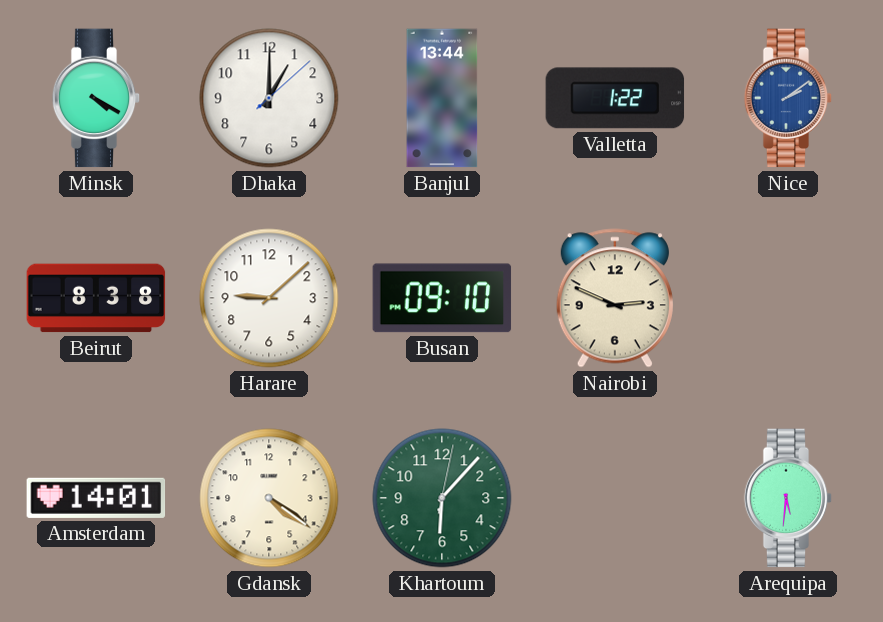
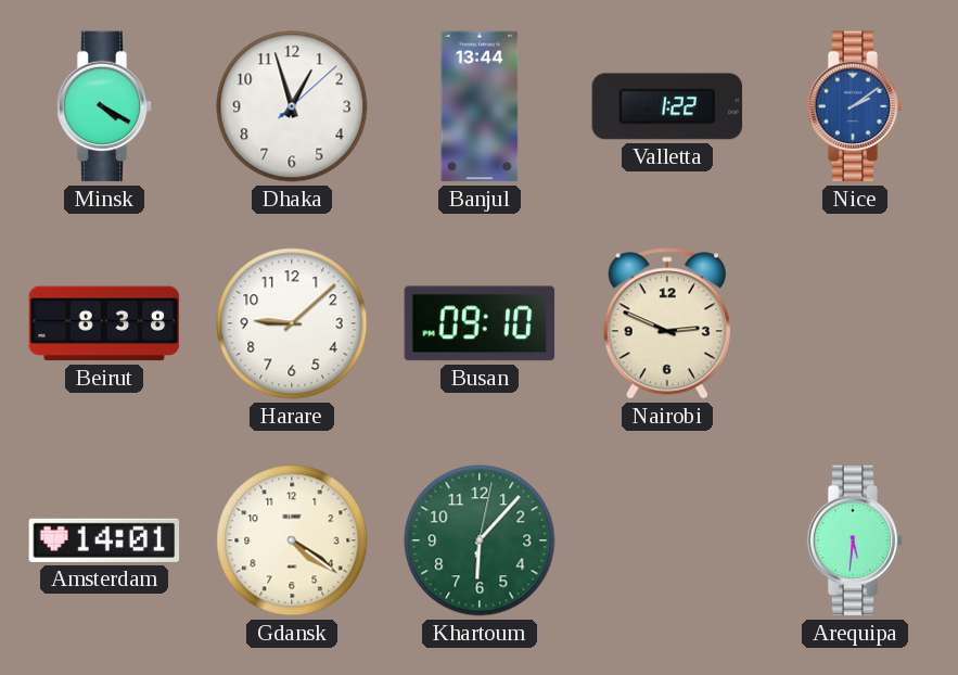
Dhaka: 1:00 -> 12:57 (292, 106)
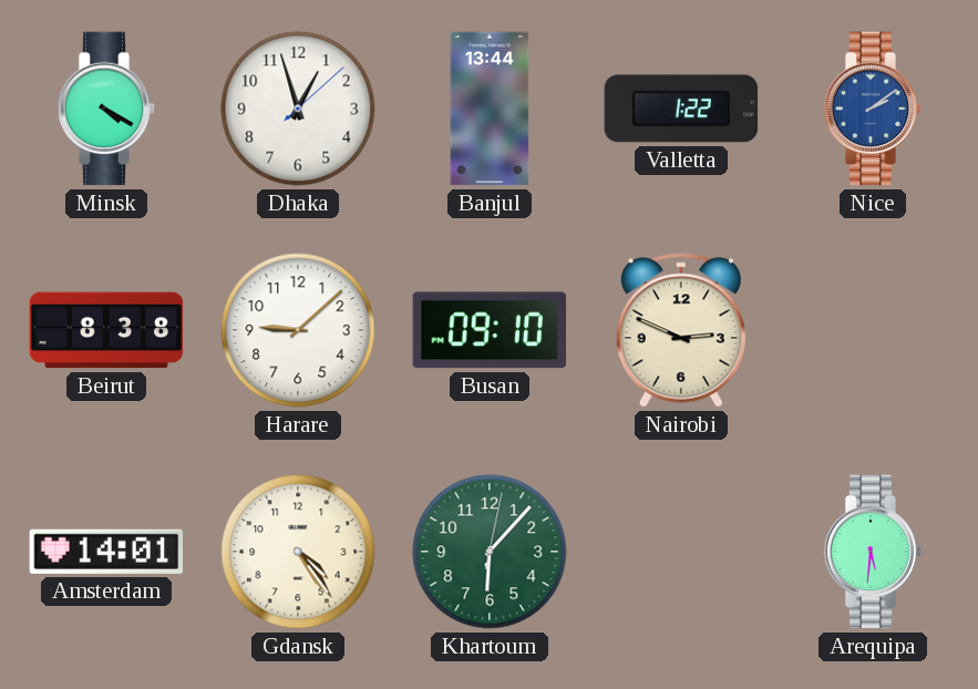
Gdansk: 4:21 -> 4:24 (298, 552)
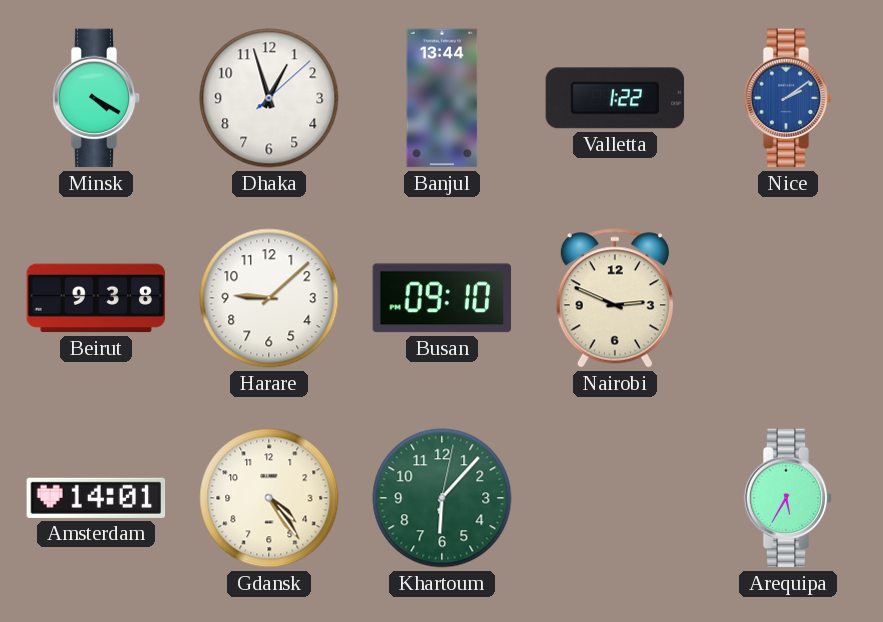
Beirut: 8:38 -> 9:38 (96, 298)
Arequipa: 5:31 -> 5:35 (788, 498)
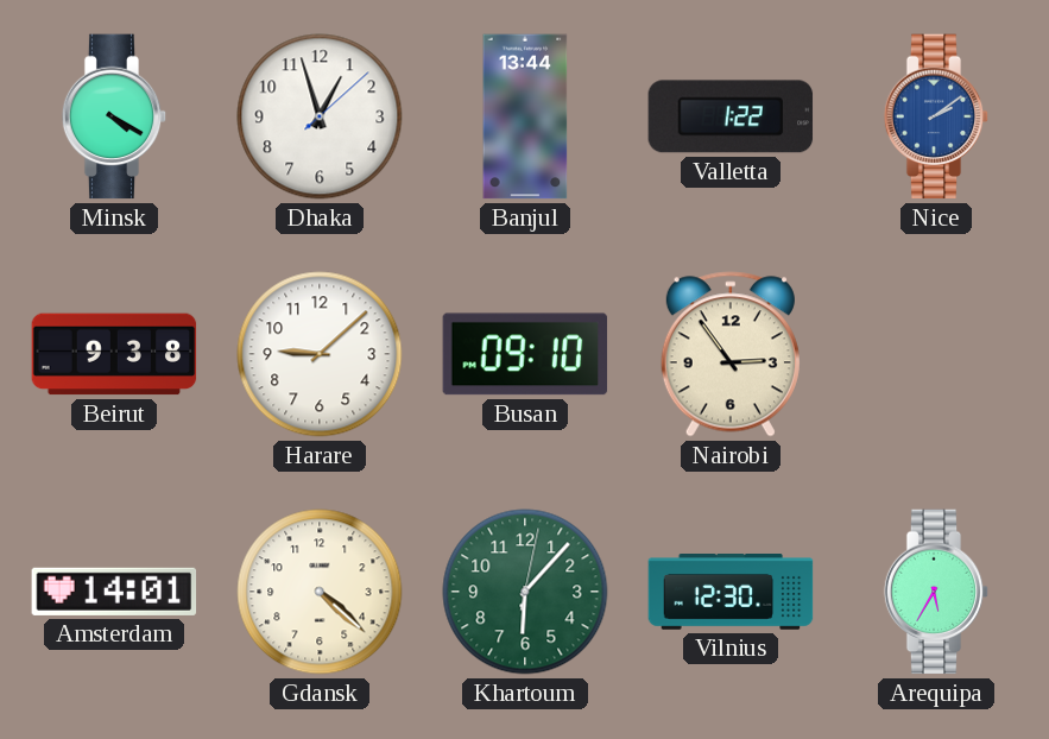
Nairobi: 2:49 -> 2:54 (731, 354)
Gdansk: 4:24 -> 4:22 (320, 592)
Vilnius: none -> 12:30 (731, 592)
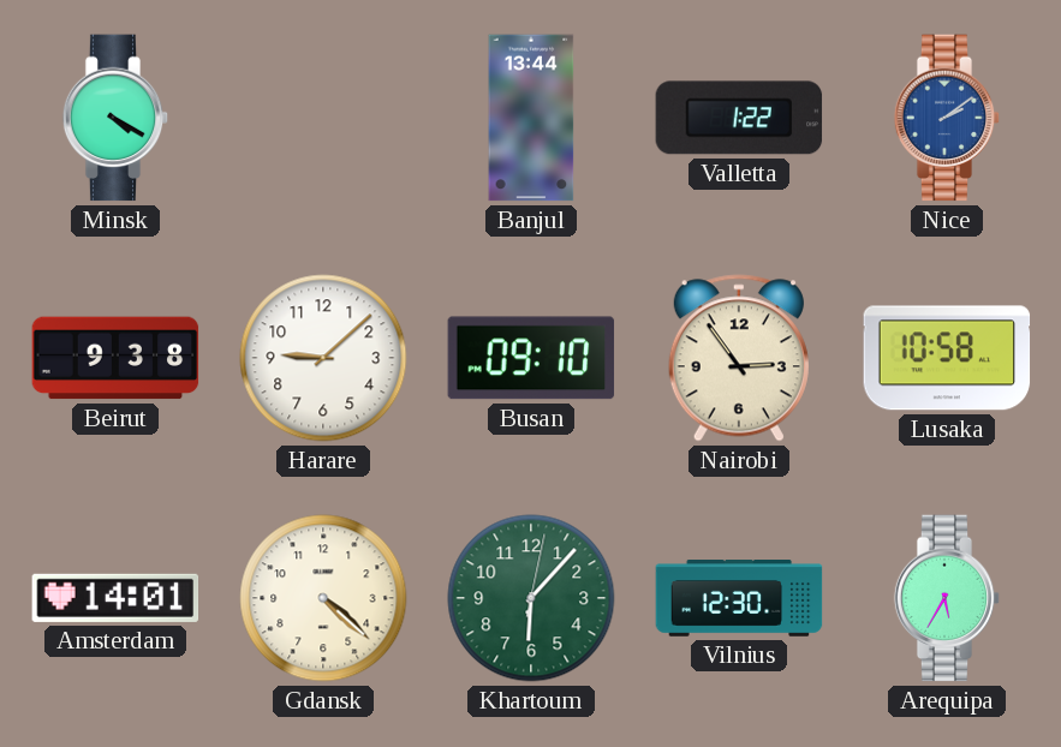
Dhaka: 12:57 -> none (320, 116)
Lusaka: none -> 10:58 (947, 358)
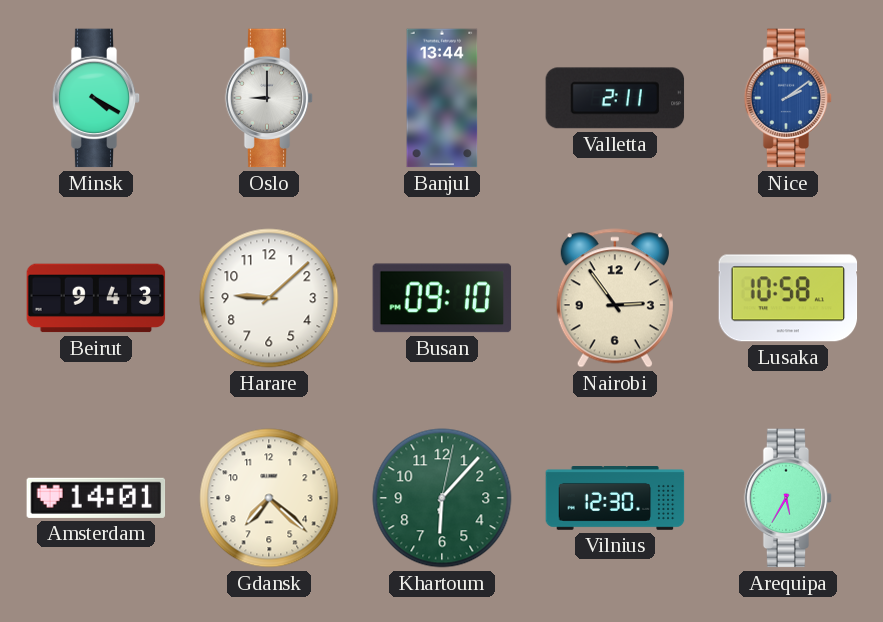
Oslo: none -> 9:00 (269, 98)
Valletta: 1:22 -> 2:11 (615, 98)
Beirut: 9:38 -> 9:43 (96, 298)
Gdansk: 4:22 -> 7:22 (269, 498)
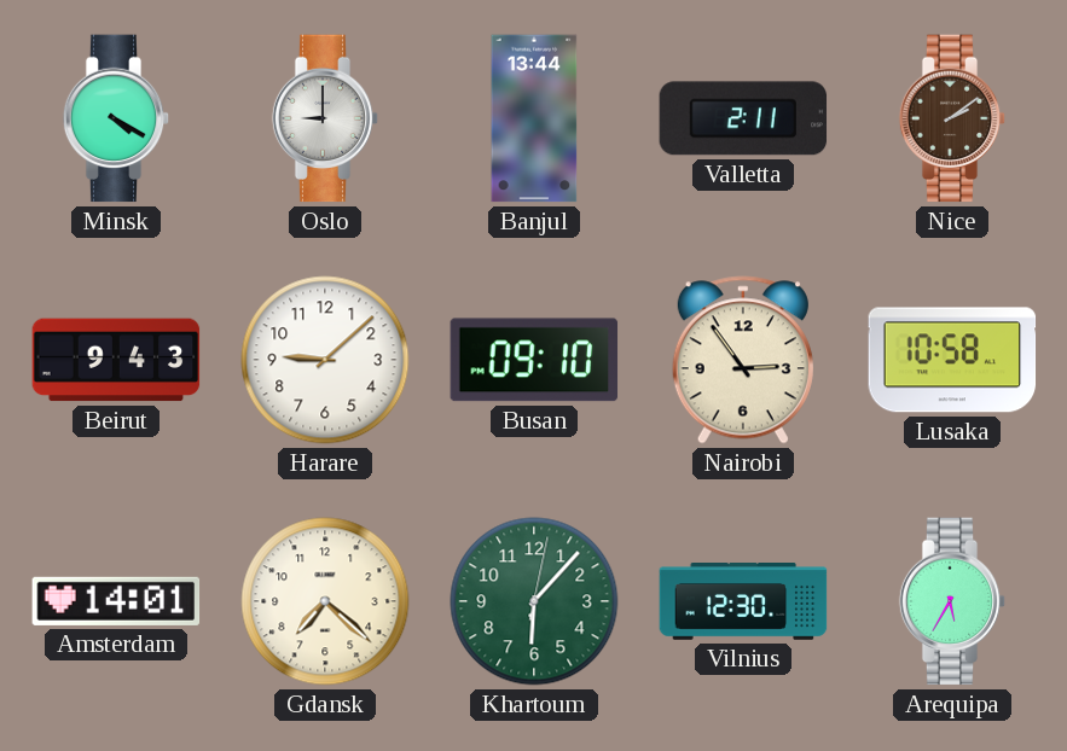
Nice dial: blue -> brown (952, 118)
